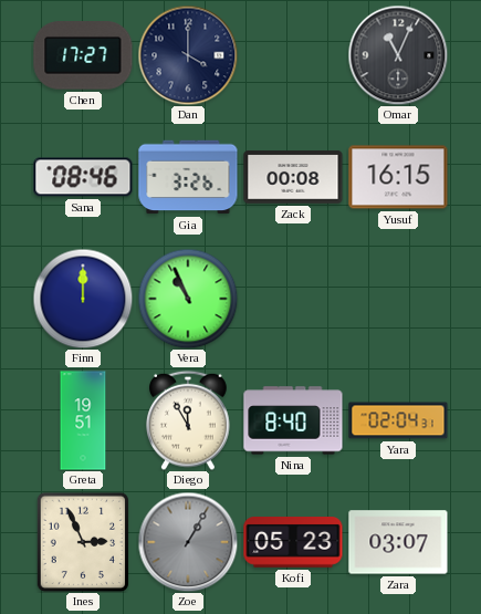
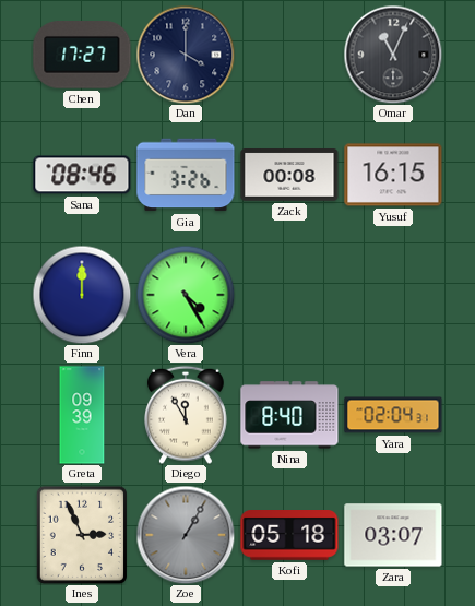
Vera: 10:56 -> 4:25 (186, 295)
Greta: 19:51 -> 09:39 (82, 415)
Kofi: 05:23 -> 05:18 (289, 536)
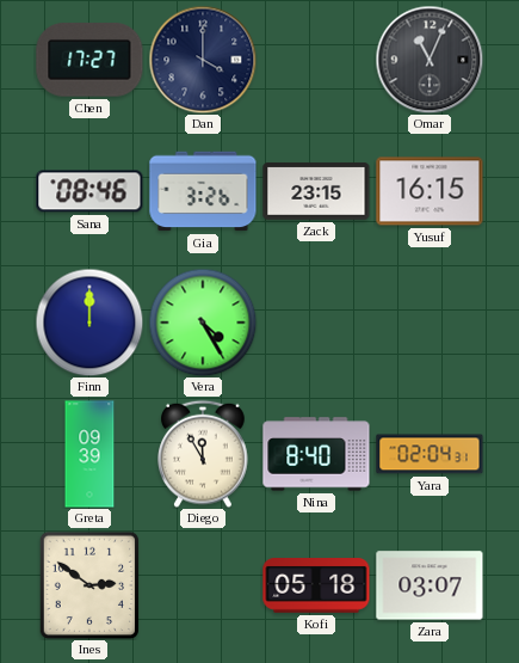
Zack: 00:08 -> 23:15 (316, 191)
Ines: 2:56 -> 2:51 (89, 585)
Zoe: 1:05 -> none (186, 535)
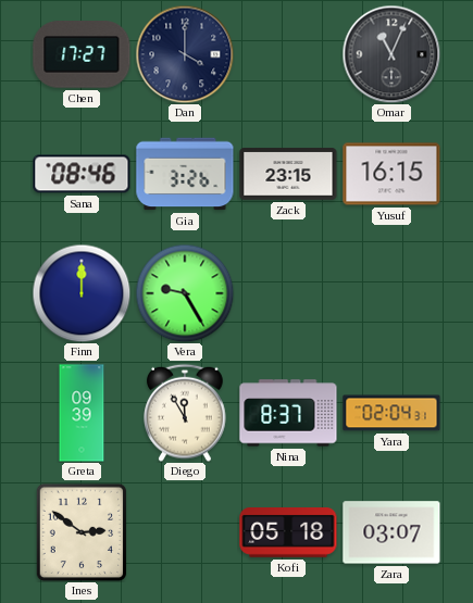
Vera: 4:25 -> 9:25 (185, 293)
Nina: 8:40 -> 8:37 (288, 413)
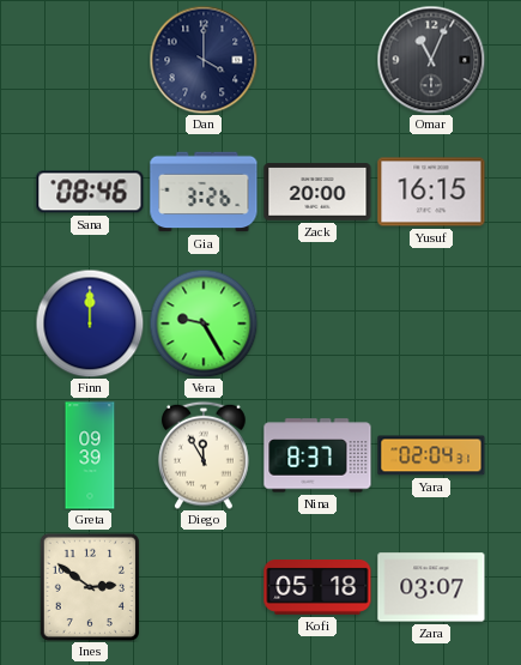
Chen: 17:27 -> none (82, 54)
Zack: 23:15 -> 20:00 (317, 192)
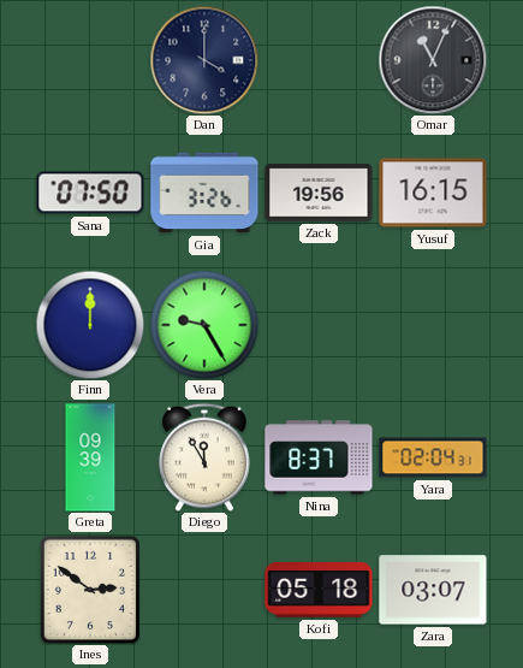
Sana: 08:46 -> 07:50 (90, 193)
Zack: 20:00 -> 19:56 (319, 193)
